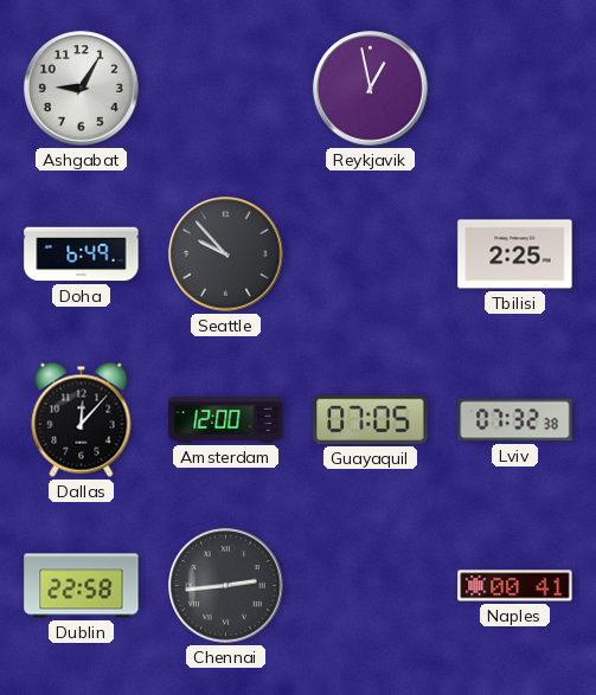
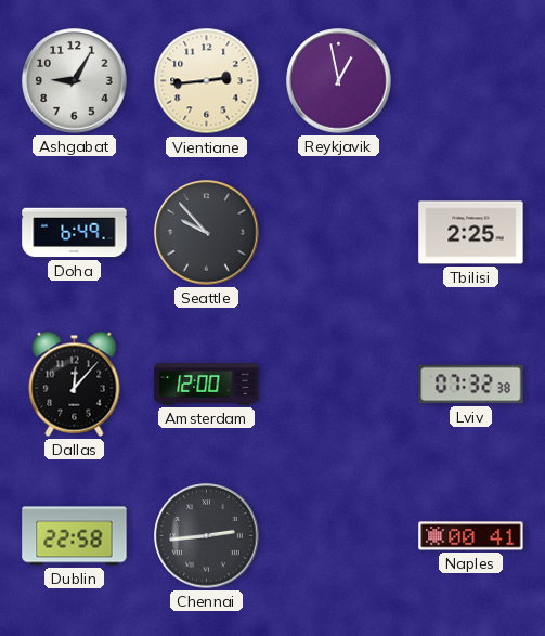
Vientiane: none -> 2:44 (207, 81)
Guayaquil: 07:05 -> none (371, 419)
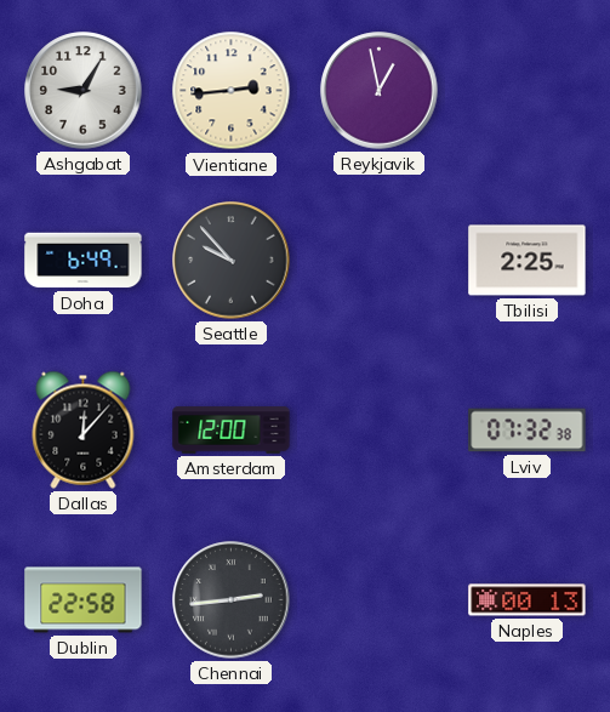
Naples: 00:41 -> 00:13 (528, 600)
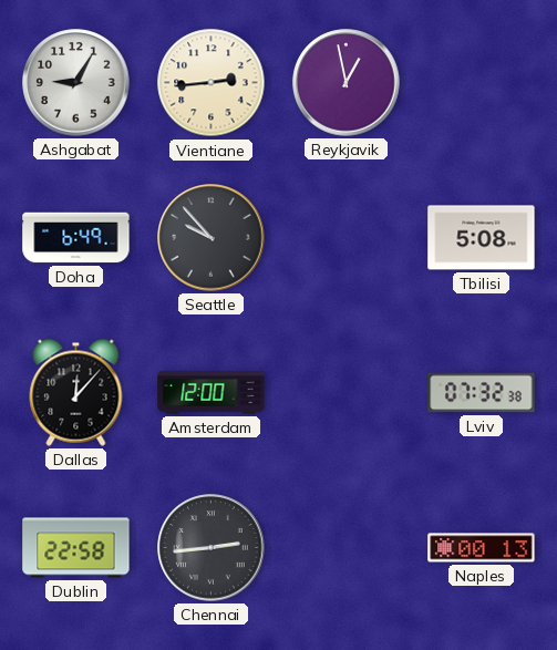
Tbilisi: 2:25 -> 5:08 (482, 238)
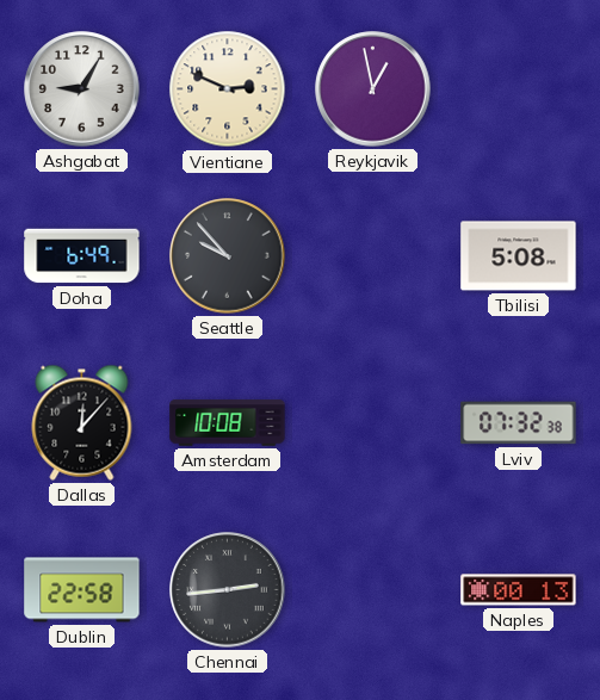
Vientiane: 2:44 -> 2:49 (228, 89)
Amsterdam: 12:00 -> 10:08 (228, 423)
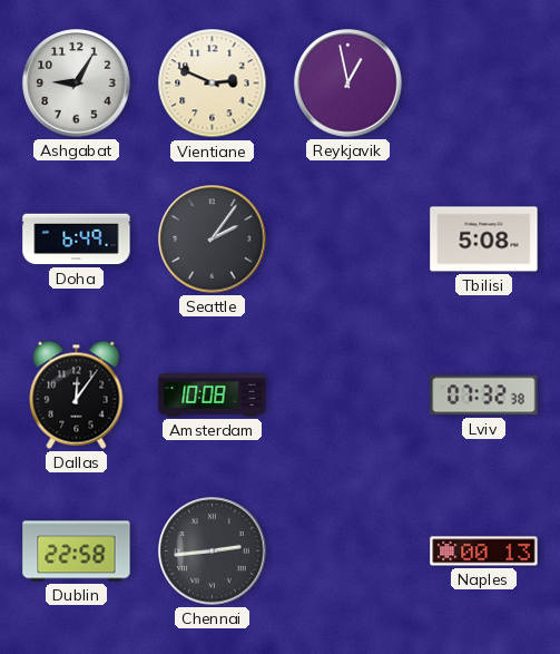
Seattle: 9:53 -> 2:06 (213, 240)
Dallas: 12:07 -> 12:06 (77, 394)
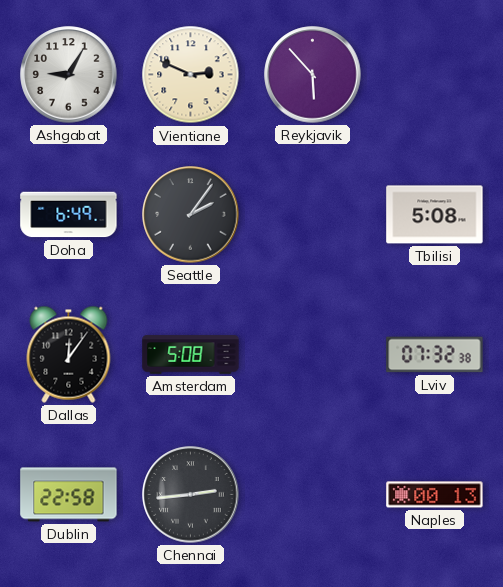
Reykjavik: 12:58 -> 5:53 (313, 75)
Amsterdam: 10:08 -> 5:08 (191, 355)
